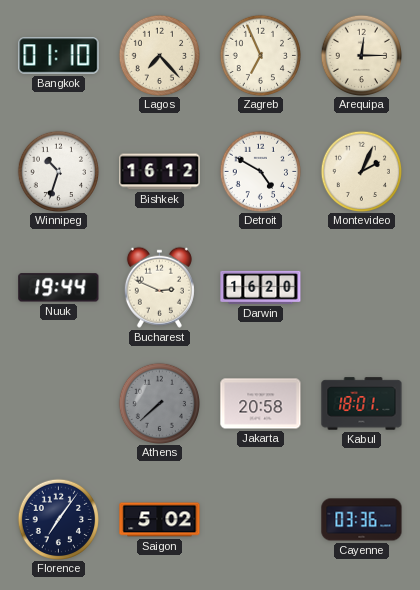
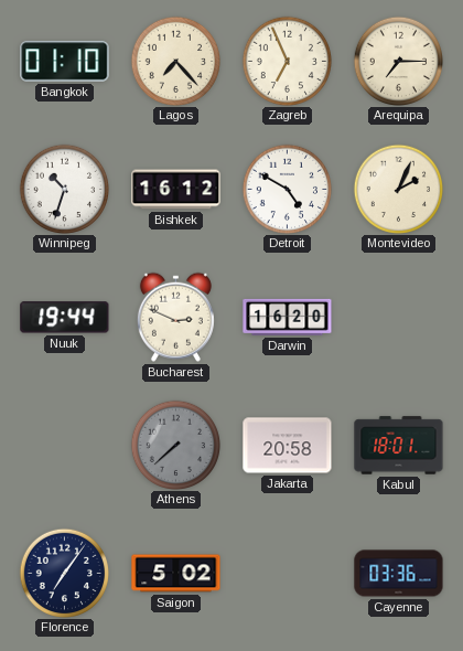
Arequipa: 12:15 -> 7:15 (398, 61)
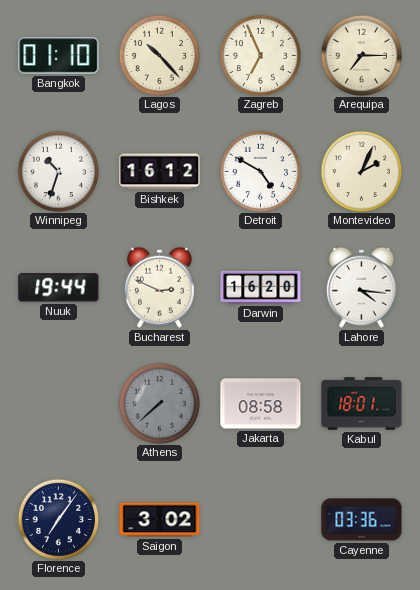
Lagos: 7:23 -> 10:23 (159, 55)
Lahore: none -> 4:16 (361, 287)
Jakarta: 20:58 -> 08:58 (261, 404)
Saigon: 5:02 -> 3:02 (160, 520)
